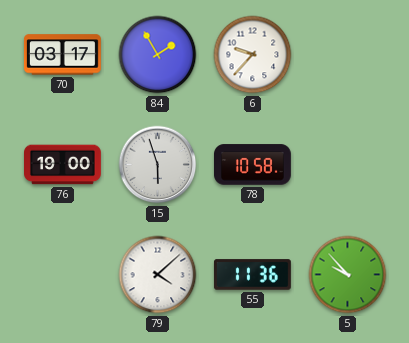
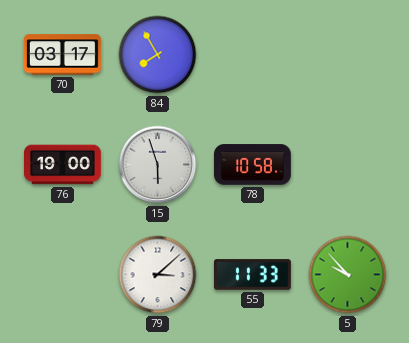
84: 1:55 -> 7:55 (158, 55)
6: 9:37 -> none (253, 55)
79: 4:08 -> 3:08 (158, 275)
55: 11:36 -> 11:33 (252, 275)
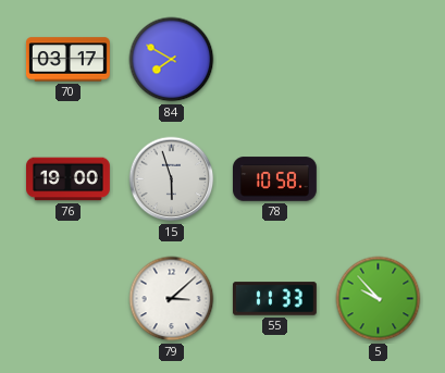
84: 7:55 -> 7:50 (172, 60)
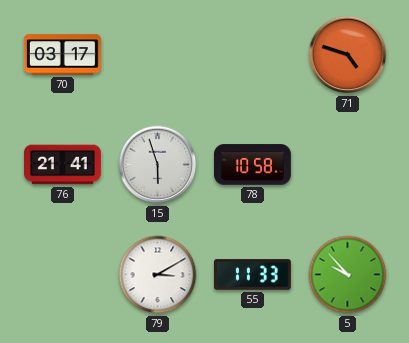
84: 7:50 -> none (172, 60)
71: none -> 4:48 (348, 55)
76: 19:00 -> 21:41 (63, 165)
79: 3:08 -> 3:10 (158, 275)
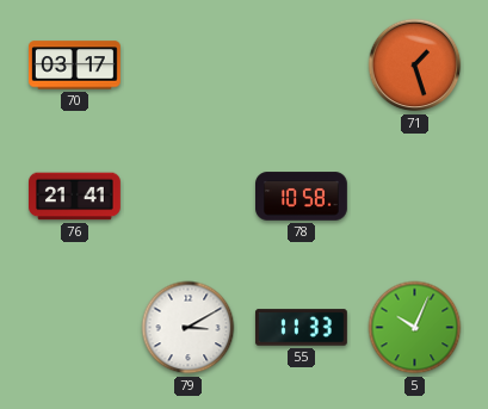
71: 4:48 -> 1:27 (415, 66)
15: 5:57 -> none (158, 165)
5: 9:53 -> 10:04 (415, 328)
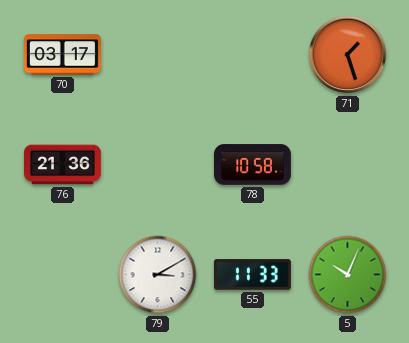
76: 21:41 -> 21:36 (63, 165)
